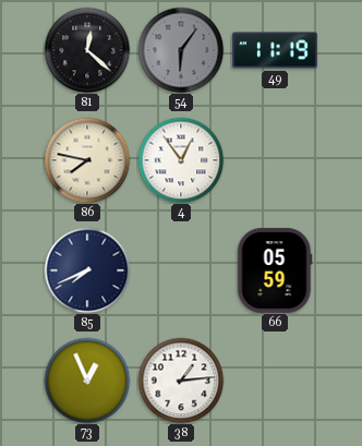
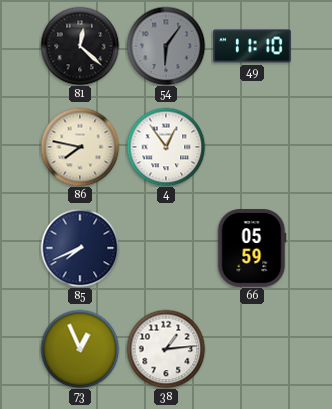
49: 11:19 -> 11:10 (252, 46)
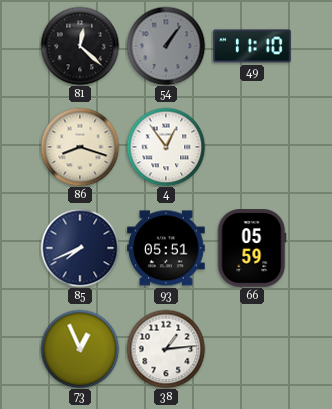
54: 6:06 -> 1:06 (166, 46)
86: 7:47 -> 8:18 (80, 147)
93: none -> 05:51 (166, 248)
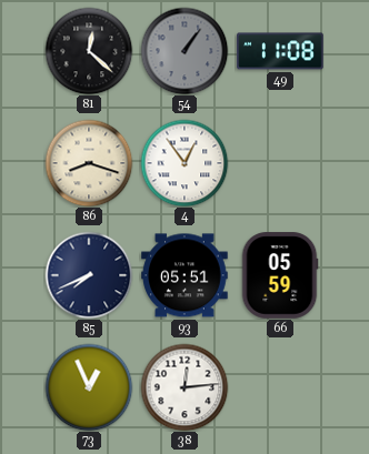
49: 11:10 -> 11:08 (280, 51)
38: 1:14 -> 12:14 (184, 387)
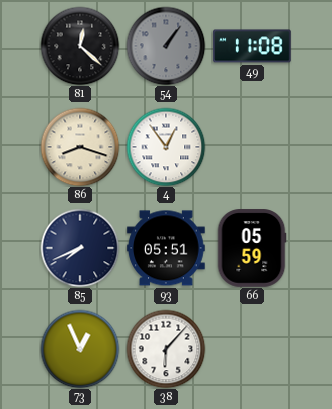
38: 12:14 -> 6:07 (166, 349)
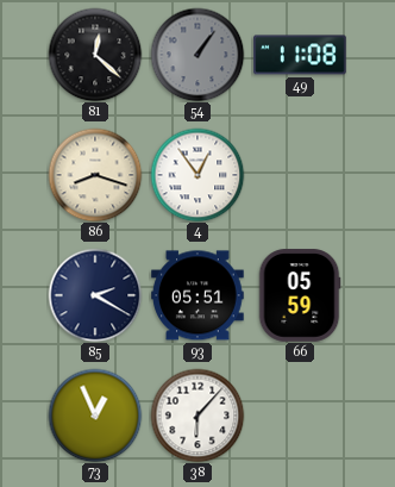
85: 7:41 -> 2:20 (95, 295)
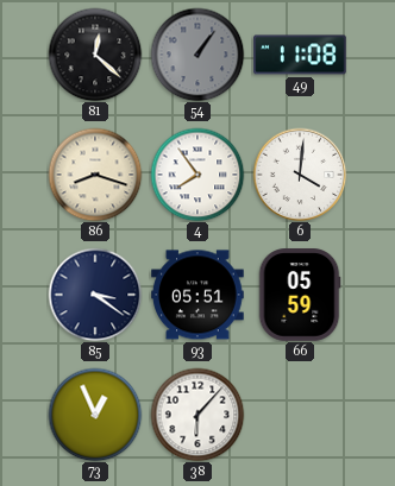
4: 12:54 -> 7:54 (197, 175)
6: none -> 4:01 (300, 175)
85: 2:20 -> 3:21 (95, 295)
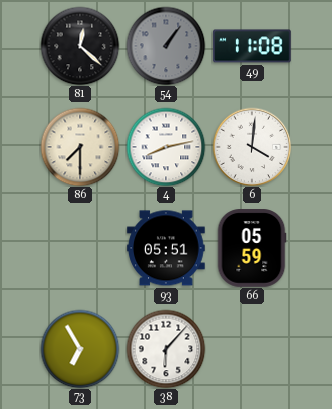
86: 8:18 -> 7:30 (80, 147)
4: 7:54 -> 8:13 (166, 147)
85: 3:21 -> none (95, 295)
73: 12:56 -> 6:55 (80, 349)
